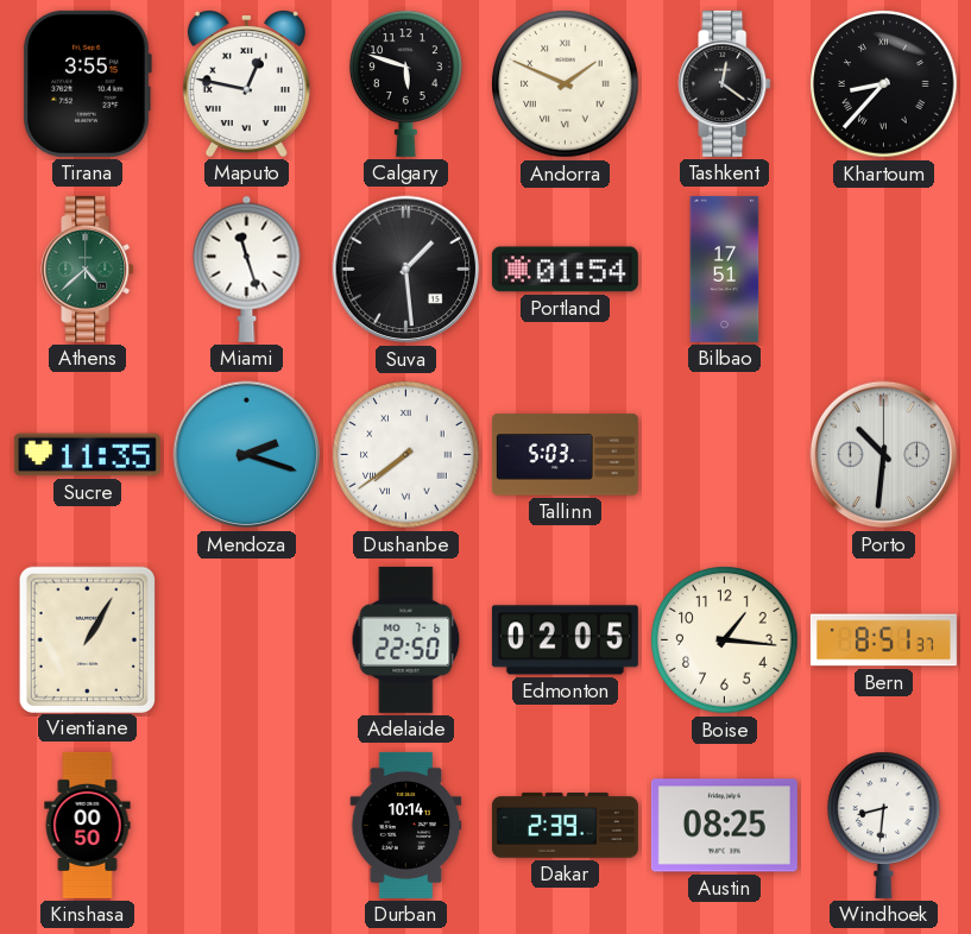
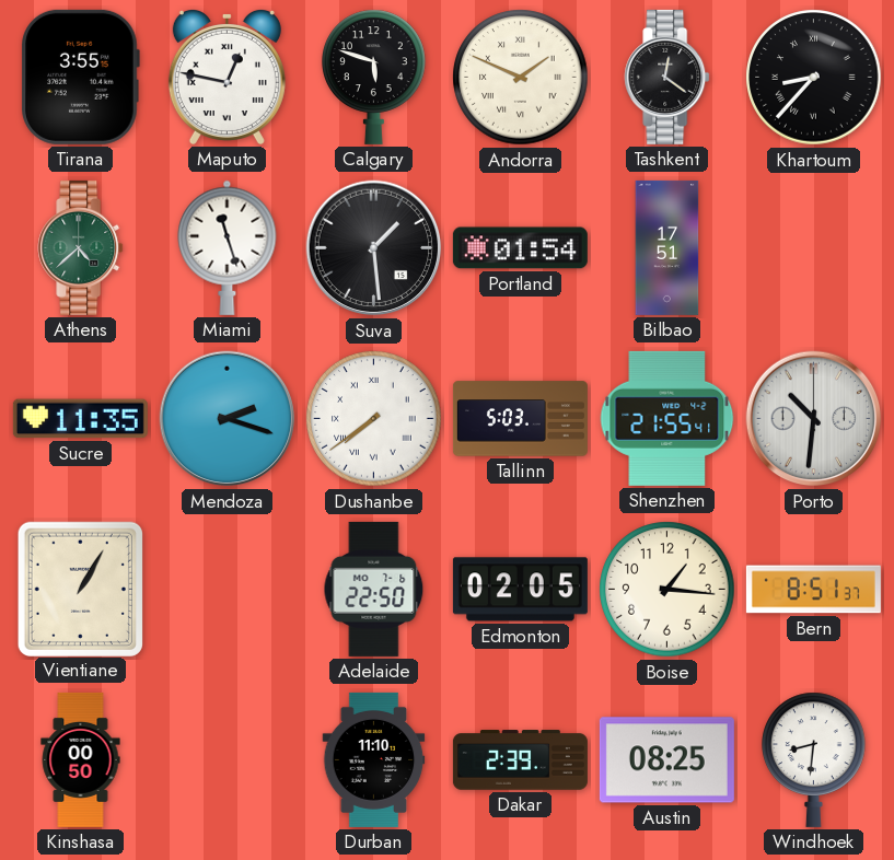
Shenzhen: none -> 21:55 (667, 418)
Durban: 10:14 -> 11:10 (374, 759)
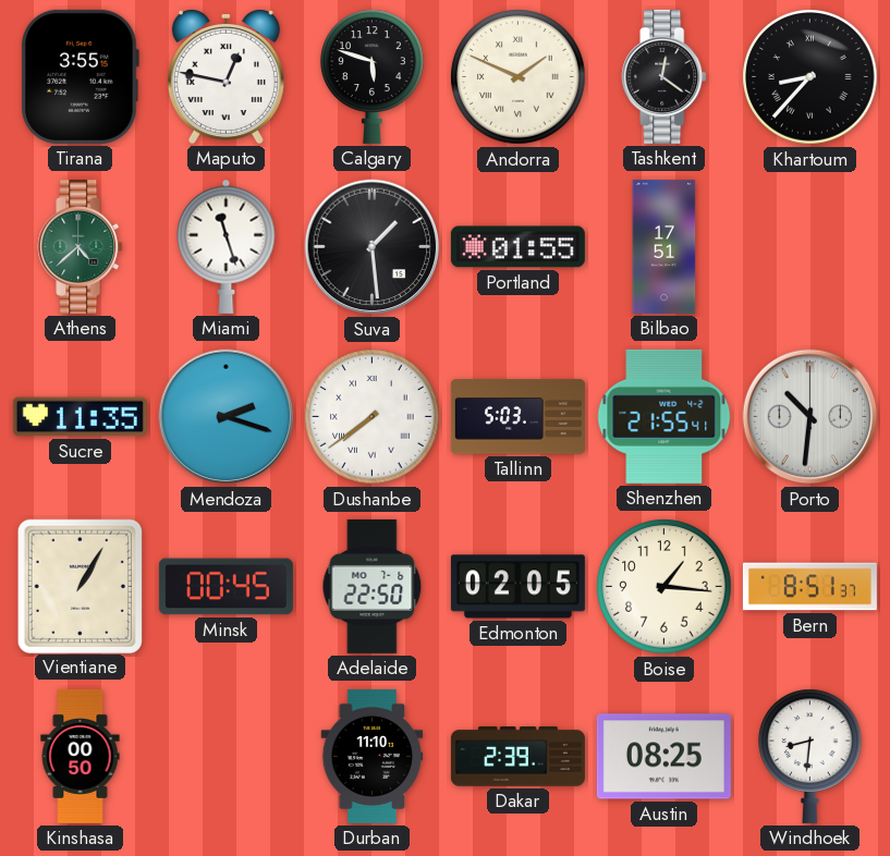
Portland: 01:54 -> 01:55 (517, 247)
Minsk: none -> 00:45 (225, 587)
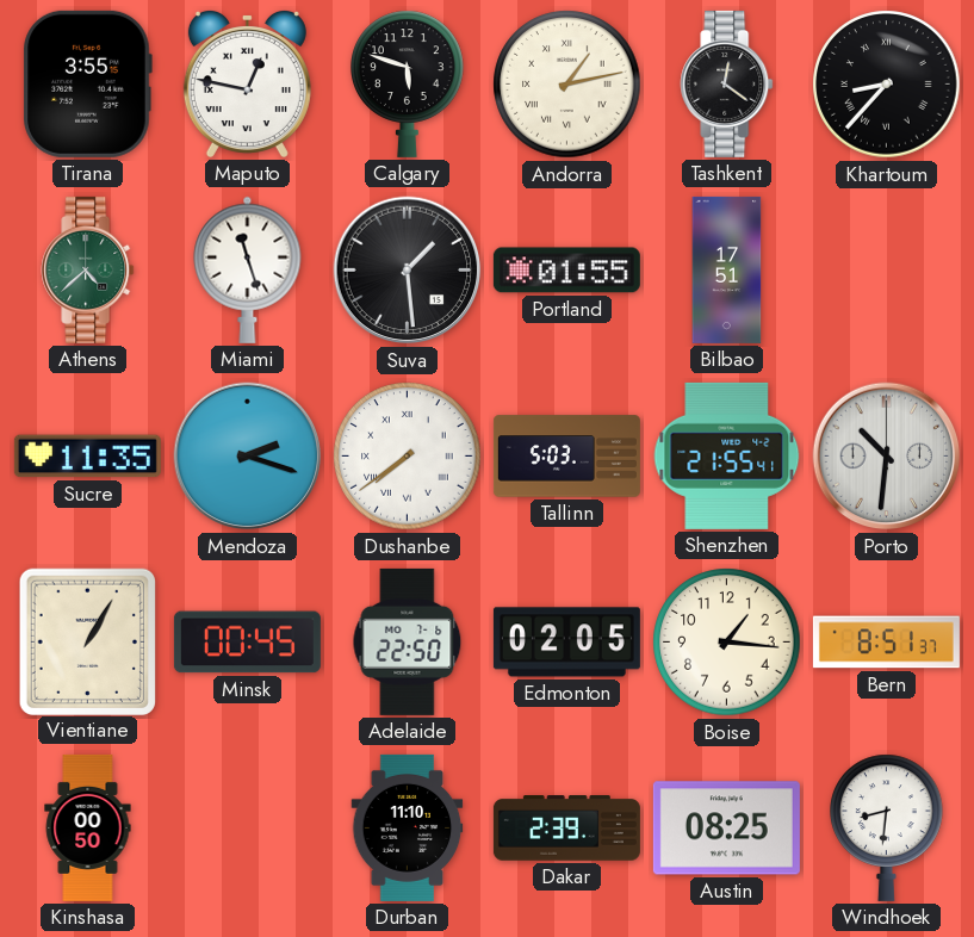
Andorra: 1:49 -> 1:13 (567, 85)
